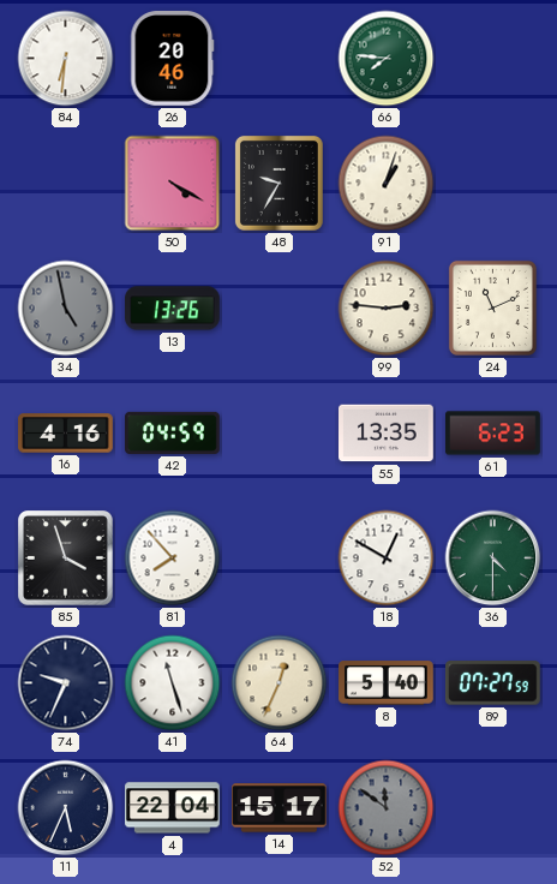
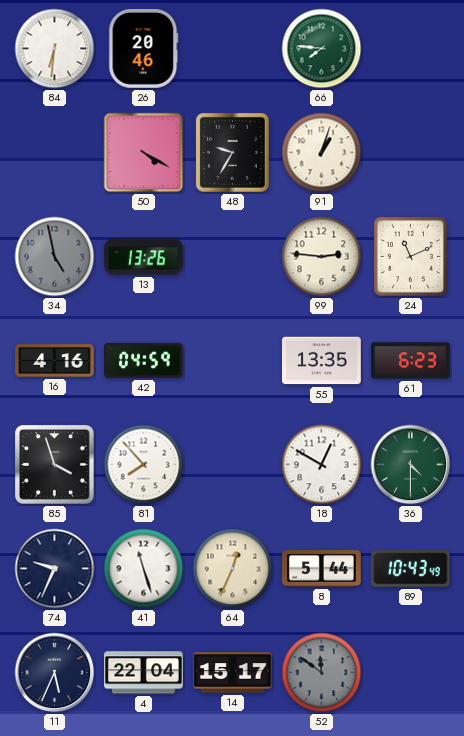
8: 5:40 -> 5:44 (322, 569)
89: 07:27 -> 10:43 (411, 569)
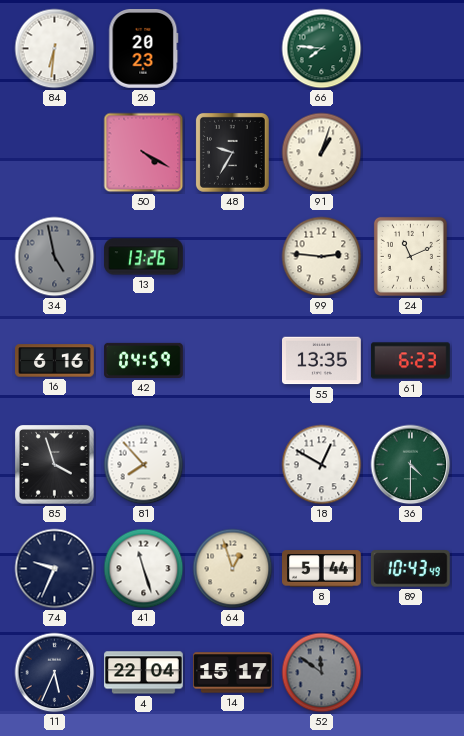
26: 20:46 -> 20:23 (144, 49)
16: 4:16 -> 6:16 (55, 361)
64: 12:34 -> 12:57 (233, 569)
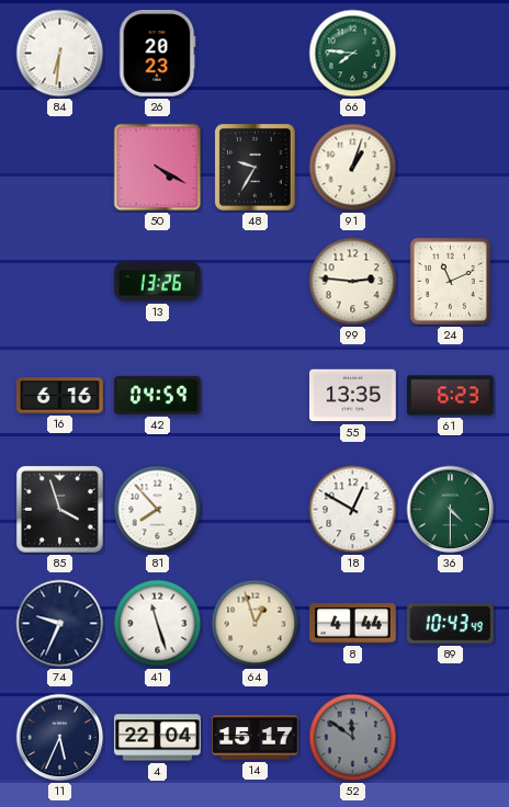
34: 4:58 -> none (55, 257)
8: 5:44 -> 4:44 (353, 624)
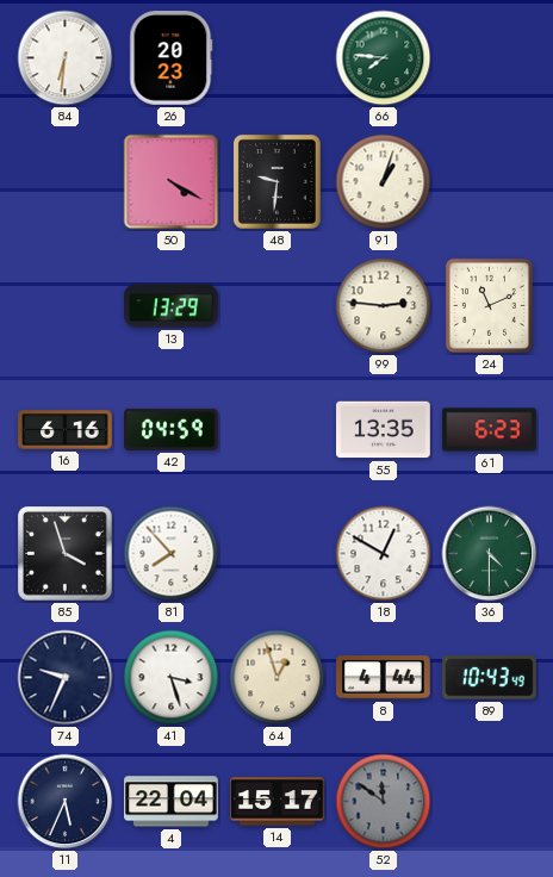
48: 9:35 -> 9:31 (276, 181)
13: 13:26 -> 13:29 (172, 306)
41: 11:27 -> 3:27 (172, 678)
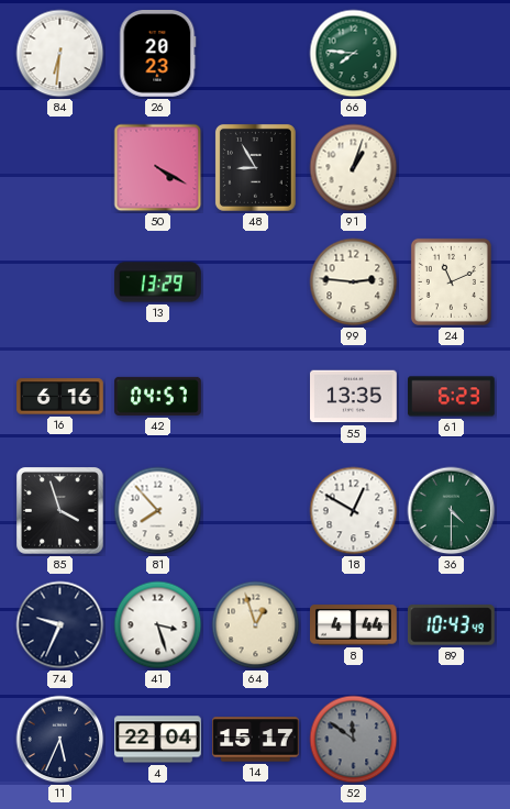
48: 9:31 -> 8:55 (255, 167)
42: 04:59 -> 04:57 (158, 396)
